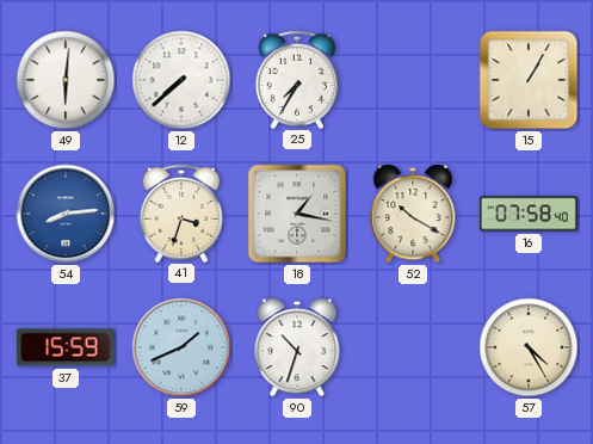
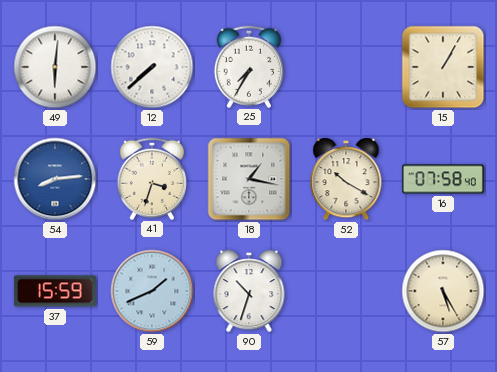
57: 4:25 -> 5:25 (443, 291)
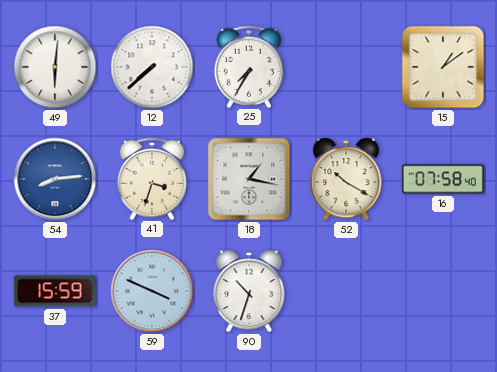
15: 1:05 -> 1:09 (443, 67)
59: 1:41 -> 3:49 (152, 291)
57: 5:25 -> none (443, 291)
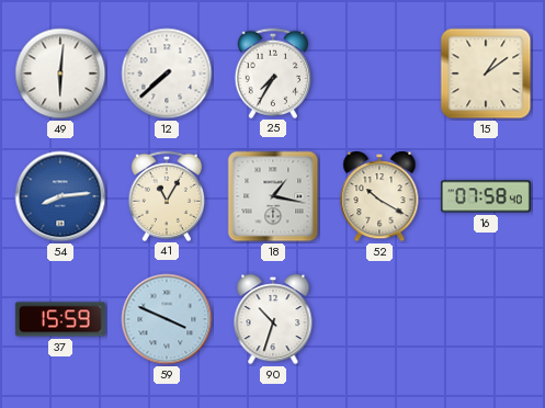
41: 3:33 -> 11:05 (166, 195)
